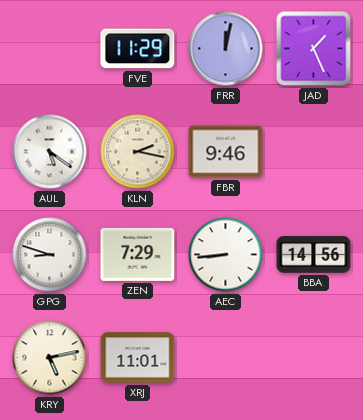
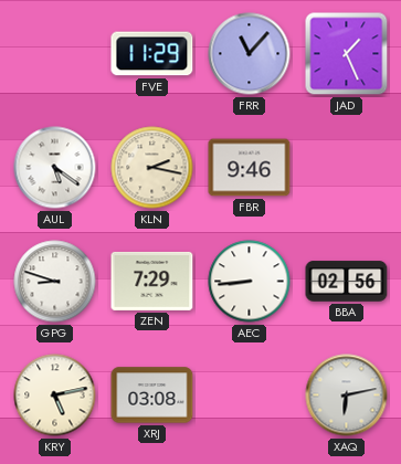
FRR: 12:02 -> 11:07 (250, 54)
BBA: 14:56 -> 02:56 (347, 282)
XRJ: 11:01 -> 03:08 (152, 396)
XAQ: none -> 6:13 (347, 396)
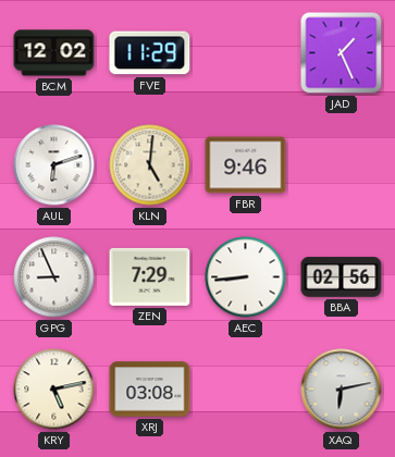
BCM: none -> 12:02 (54, 53)
FRR: 11:07 -> none (250, 54)
AUL: 5:21 -> 6:12 (54, 165)
KLN: 2:17 -> 5:01 (150, 165)
GPG: 8:48 -> 8:56 (54, 277)
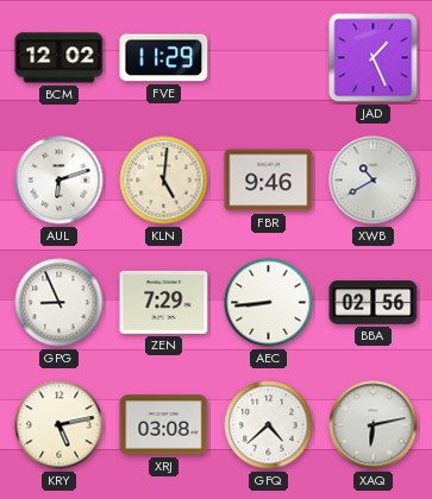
XWB: none -> 10:40 (374, 181)
GFQ: none -> 4:38 (269, 425)
